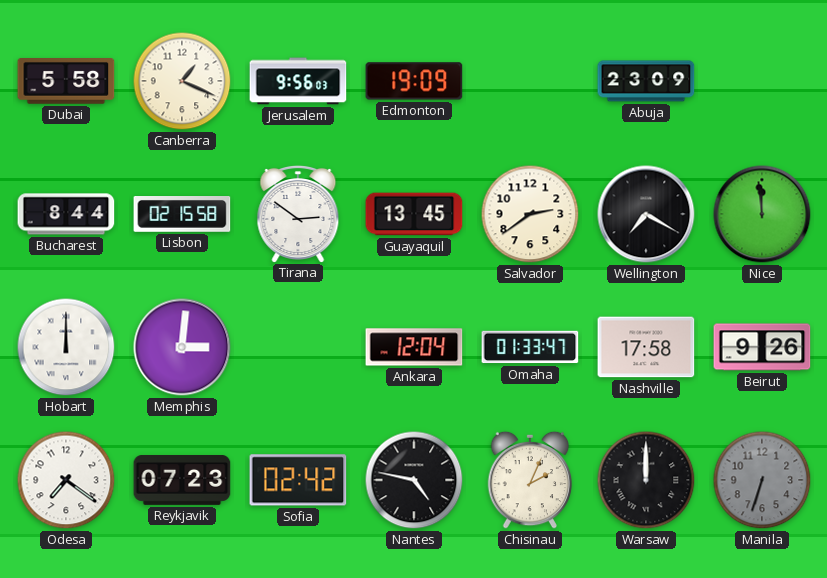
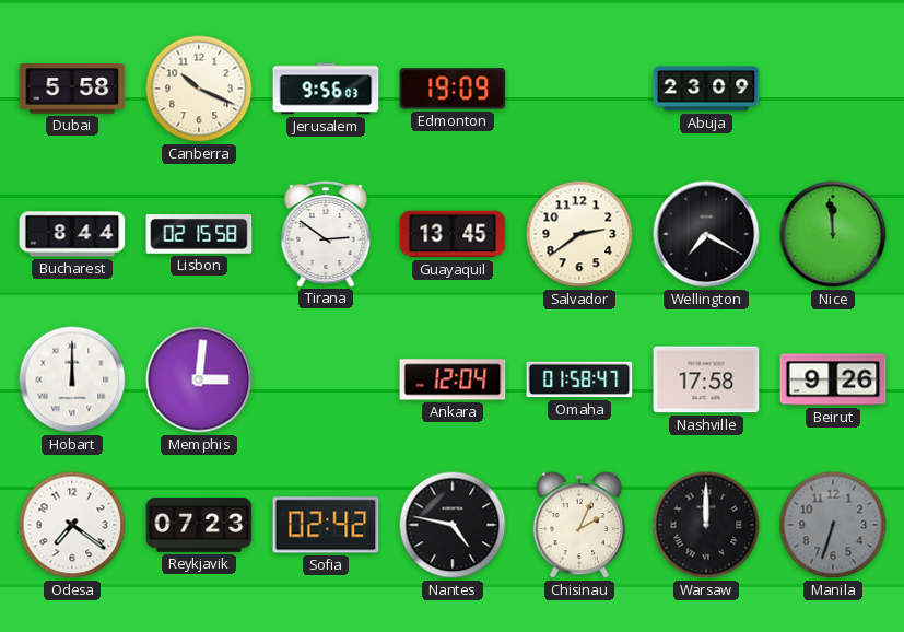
Canberra: 1:19 -> 10:19 (199, 89)
Omaha: 01:33 -> 01:58 (579, 379)
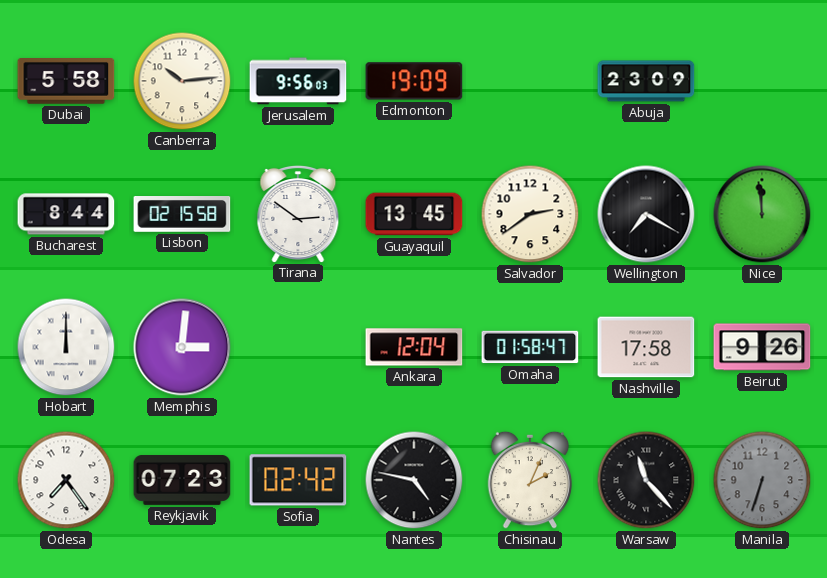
Canberra: 10:19 -> 10:14 (182, 81)
Odesa: 7:21 -> 7:24 (66, 480)
Warsaw: 12:00 -> 11:23 (646, 480)
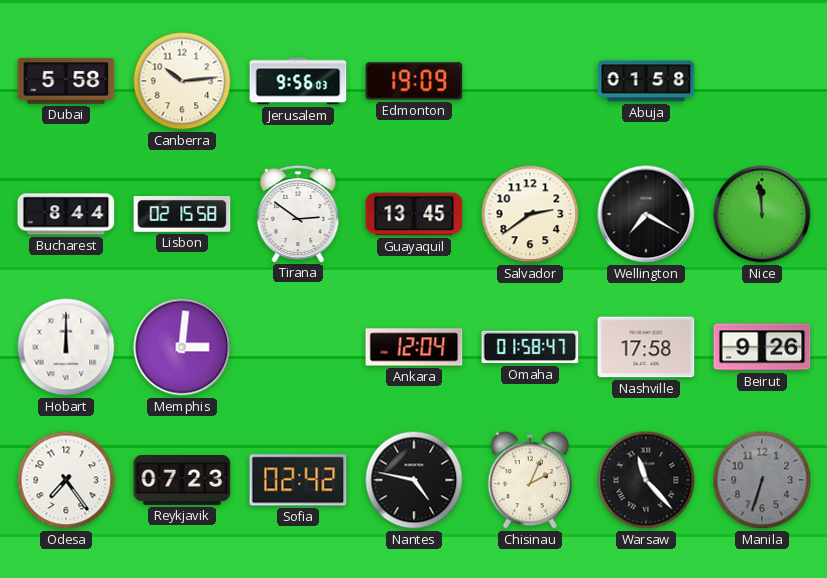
Abuja: 23:09 -> 01:58 (646, 81)
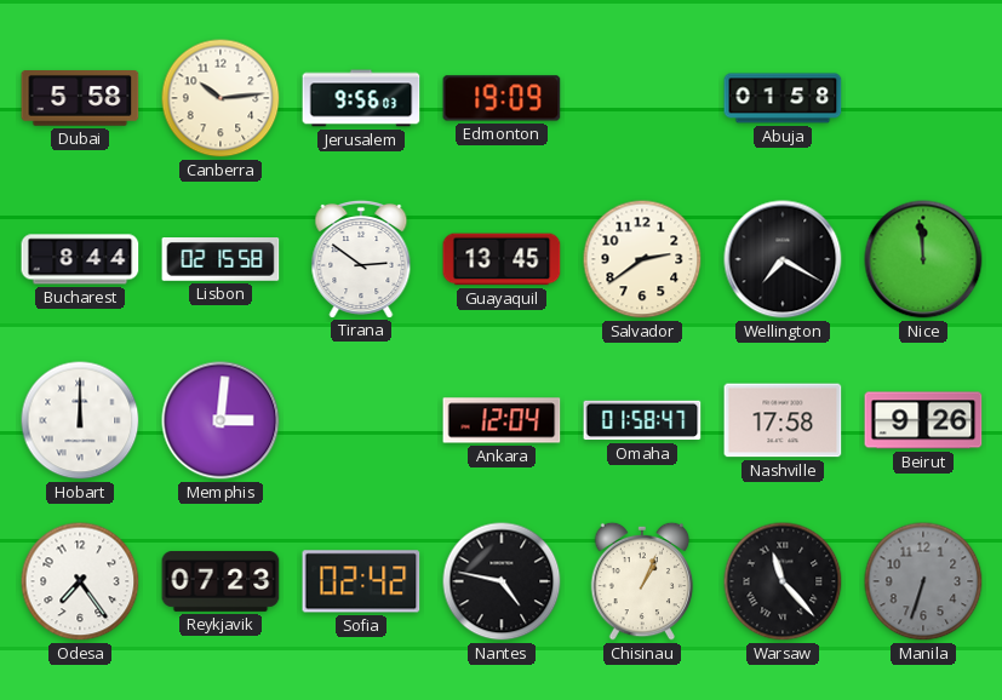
Chisinau: 2:04 -> 1:04 (642, 581)
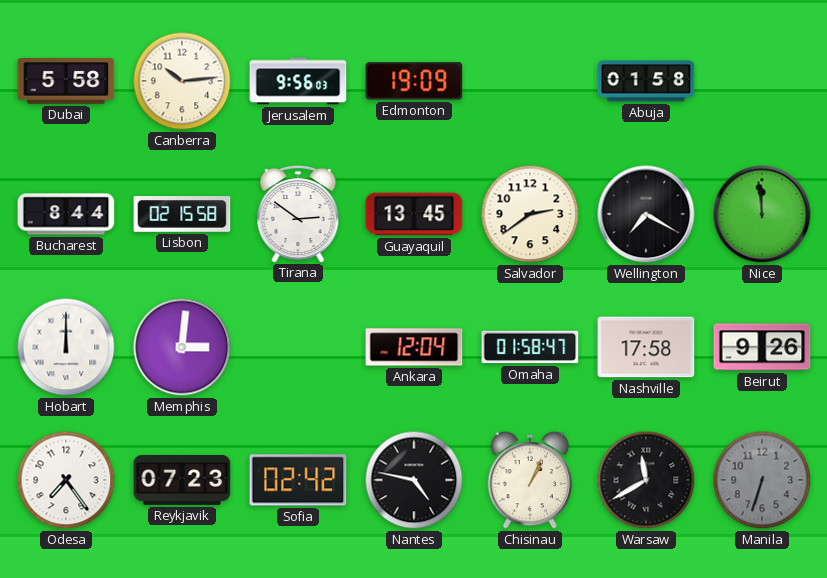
Warsaw: 11:23 -> 11:40 (646, 480)
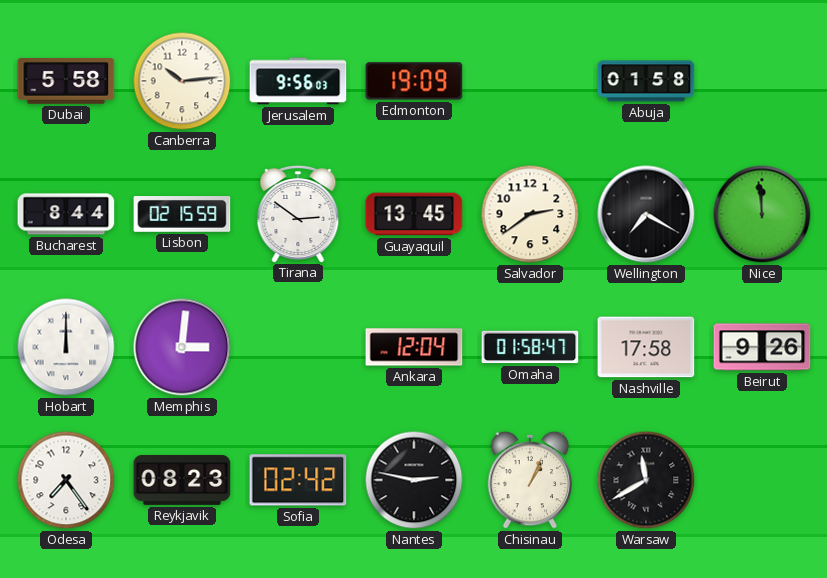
Lisbon: 02:15:58 -> 02:15:59 (182, 215)
Reykjavik: 07:23 -> 08:23 (182, 481)
Nantes: 4:47 -> 2:47 (414, 480)
Manila: 6:33 -> none (762, 480)
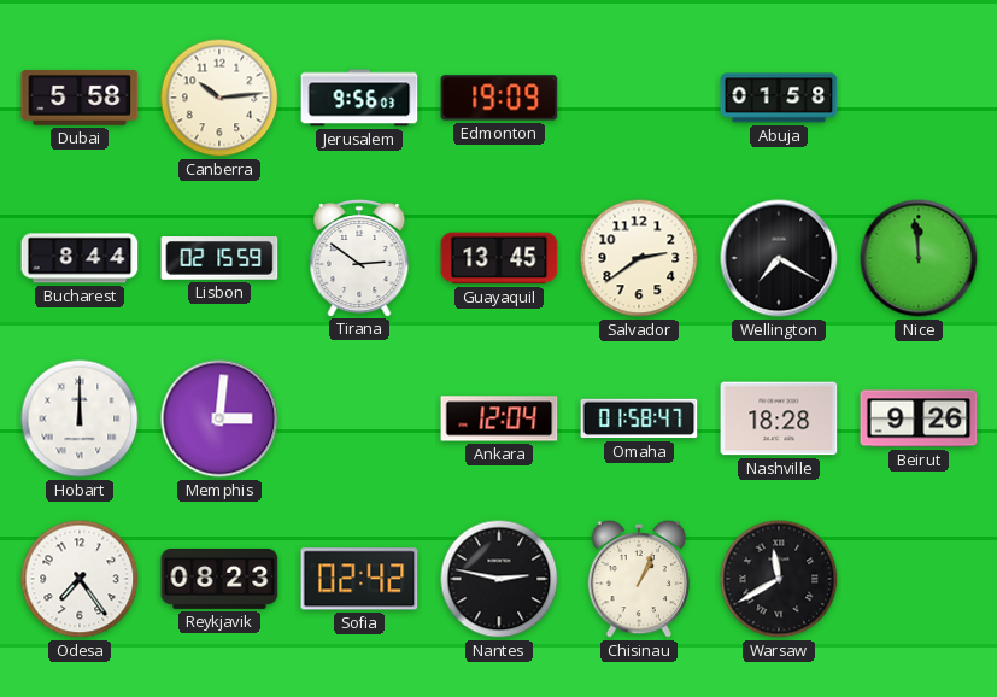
Nashville: 17:58 -> 18:28 (779, 418)
